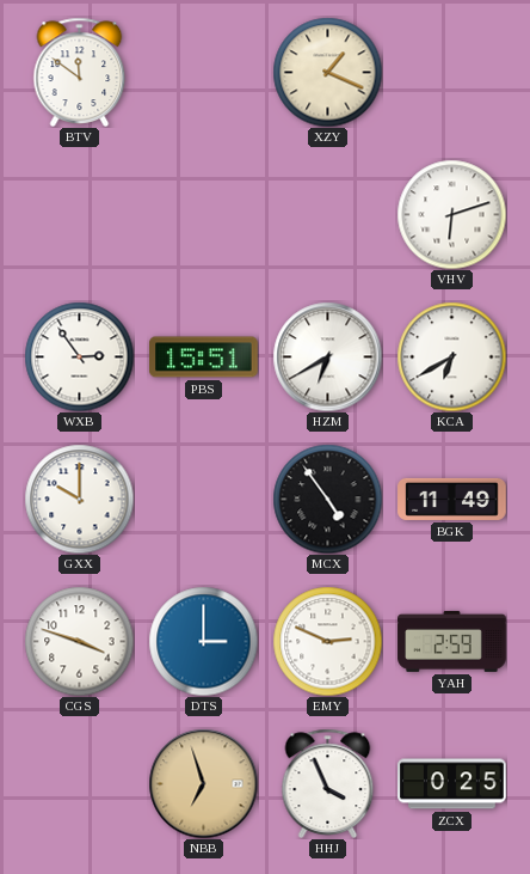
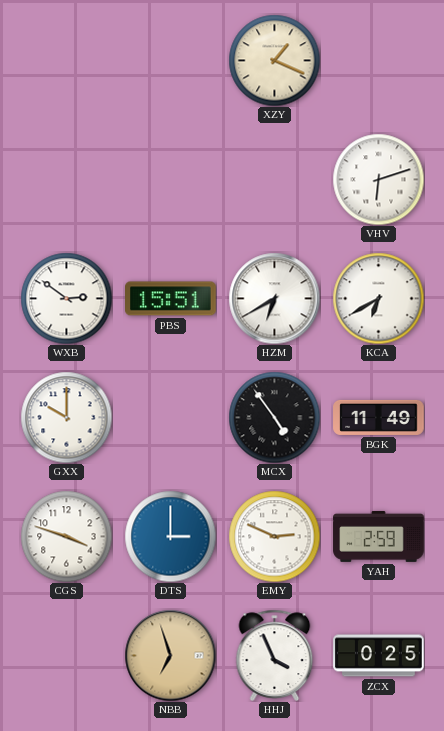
BTV: 11:51 -> none (80, 72)
WXB: 2:54 -> 2:51 (66, 298)
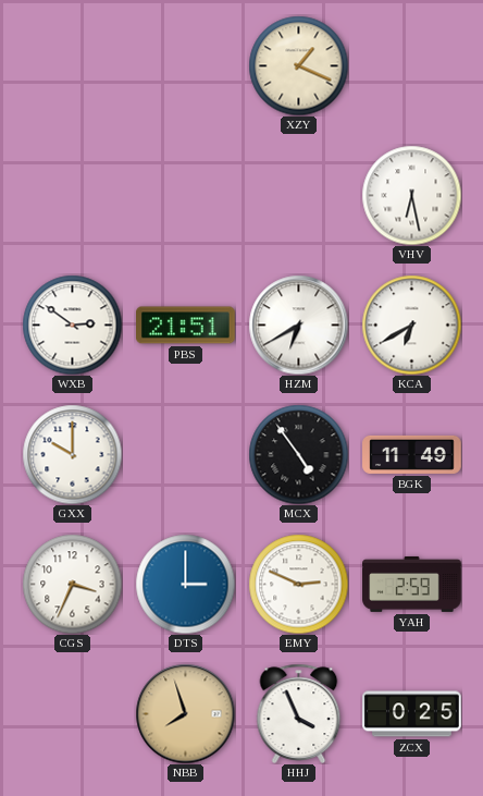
VHV: 6:12 -> 6:28 (411, 195)
PBS: 15:51 -> 21:51 (186, 326)
CGS: 3:48 -> 3:34 (72, 584)
NBB: 6:57 -> 7:57 (185, 713)
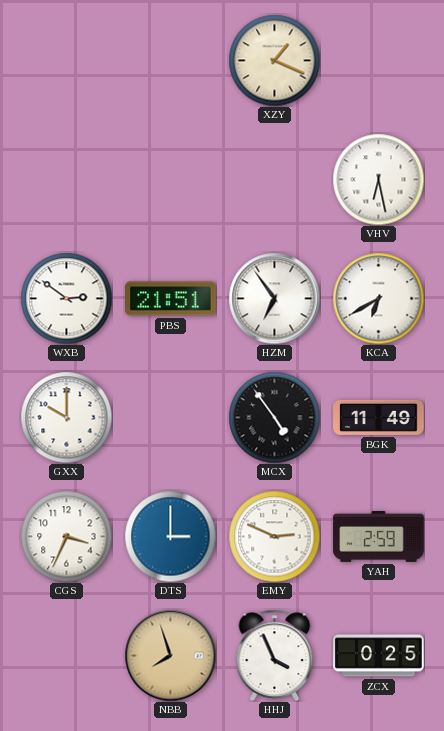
HZM: 6:40 -> 6:54 (274, 298)
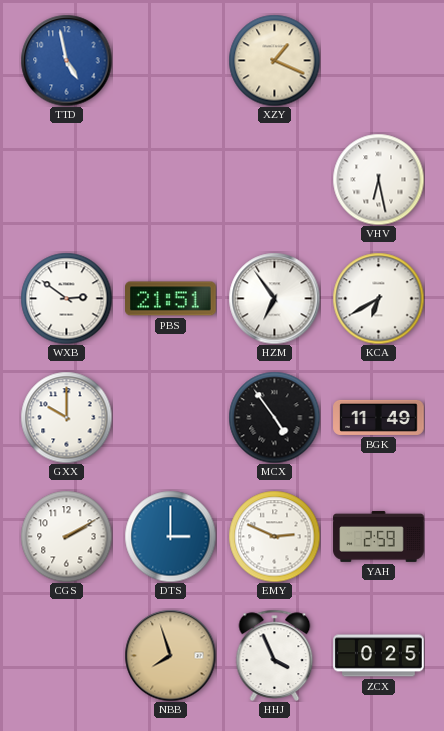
TTD: none -> 4:58 (66, 60)
CGS: 3:34 -> 2:10 (66, 536)
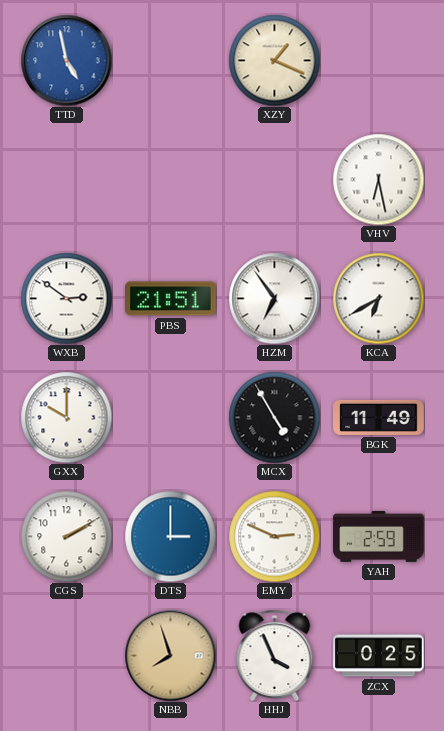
MCX: 4:54 -> 4:55 (274, 417)
